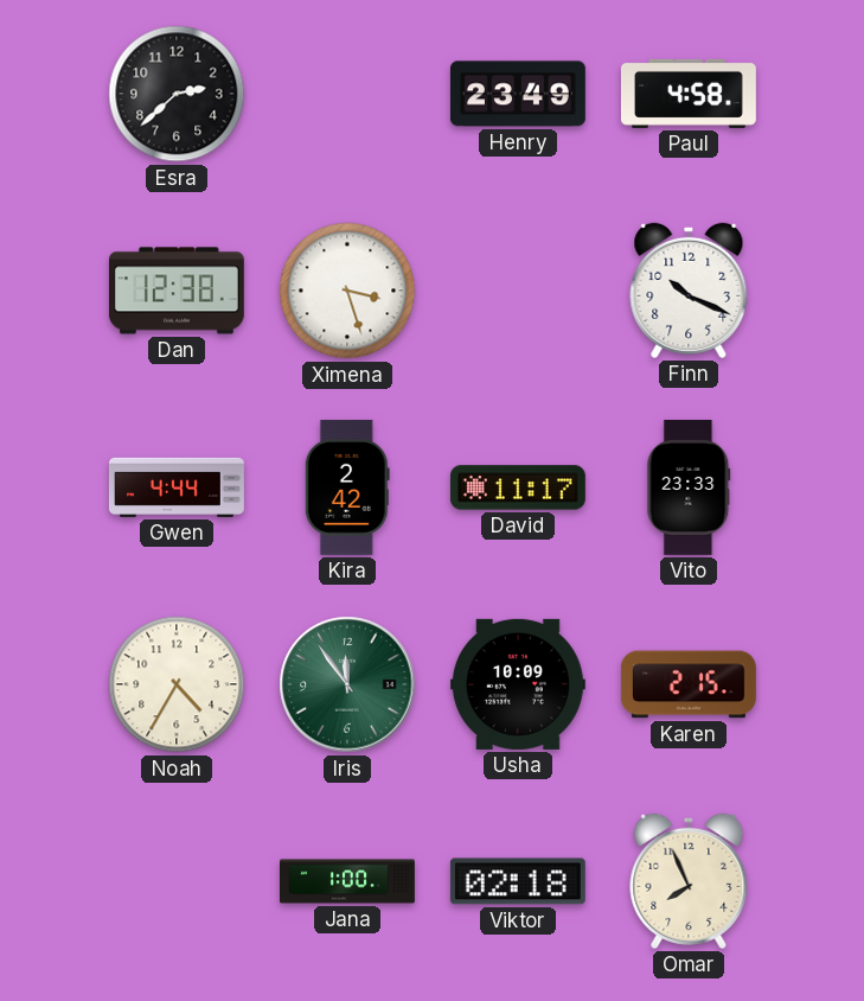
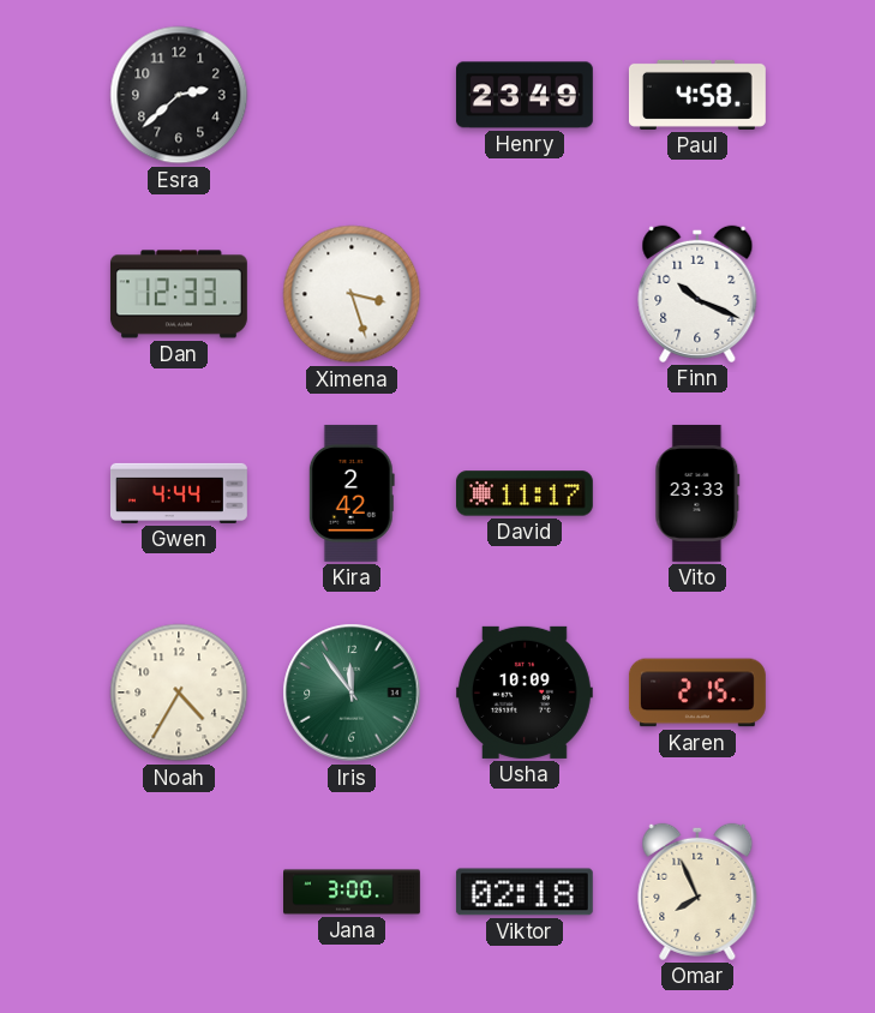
Dan: 12:38 -> 12:33 (179, 294)
Jana: 1:00 -> 3:00 (353, 892)
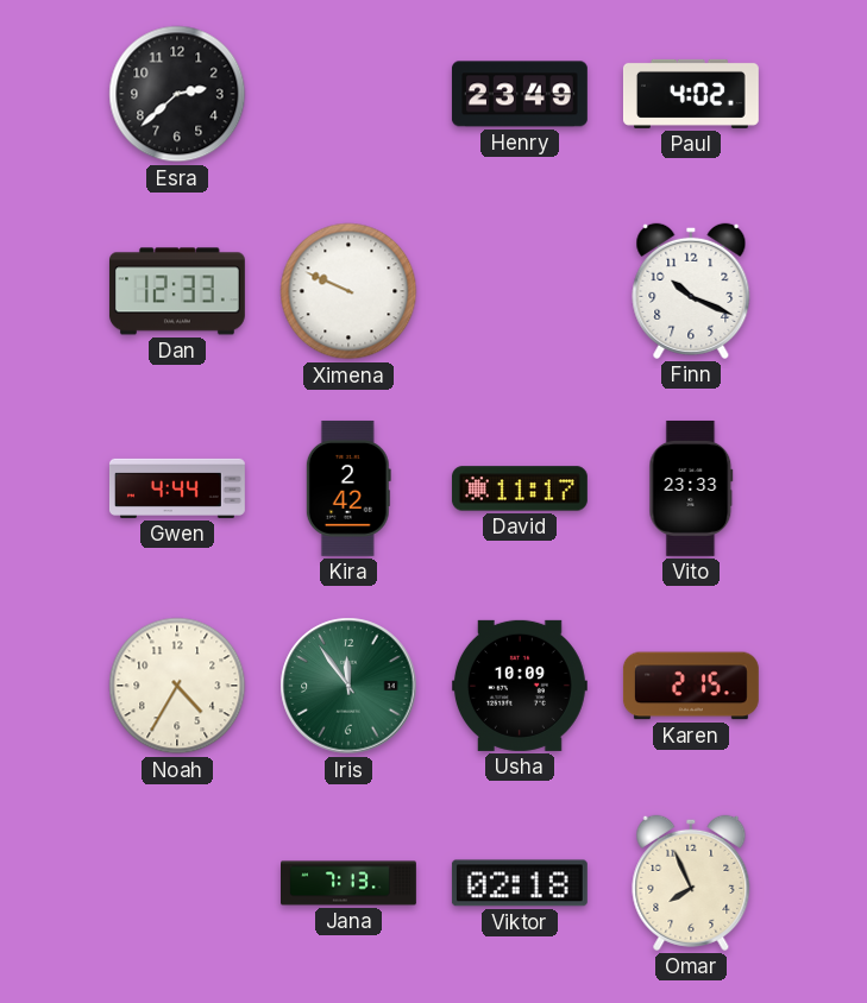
Paul: 4:58 -> 4:02 (691, 94)
Ximena: 3:27 -> 9:49 (348, 291)
Jana: 3:00 -> 7:13 (350, 883)
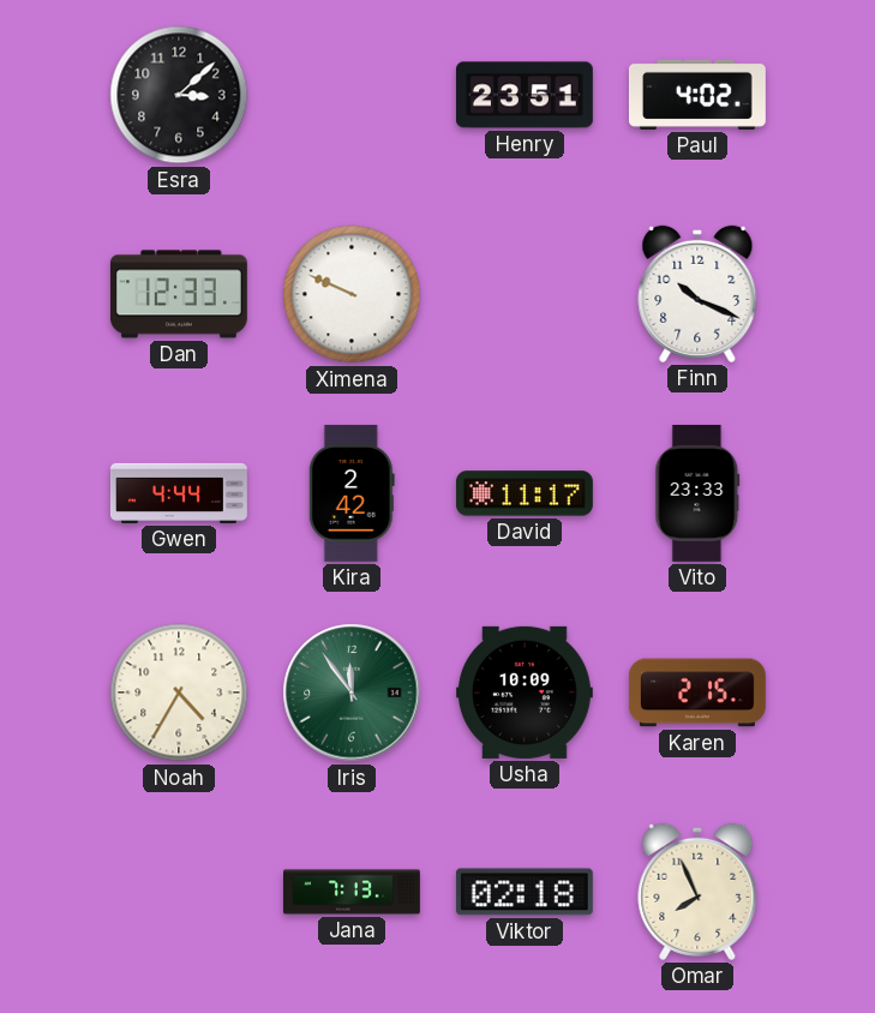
Esra: 2:38 -> 3:08 (179, 95)
Henry: 23:49 -> 23:51 (525, 95)
